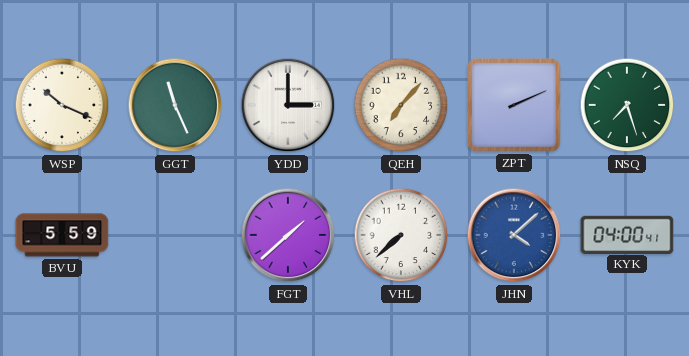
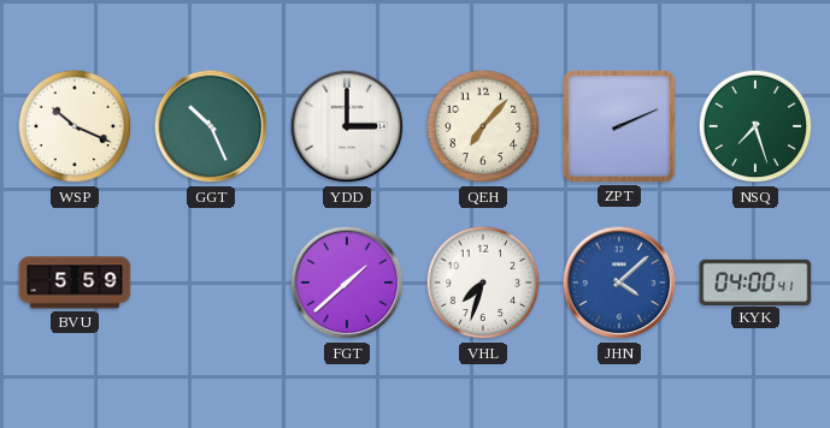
GGT: 11:26 -> 10:26 (211, 126)
VHL: 7:38 -> 7:33 (483, 283)
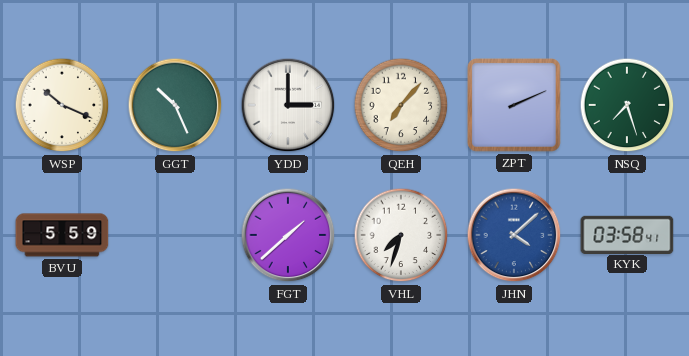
KYK: 04:00 -> 03:58 (627, 234)
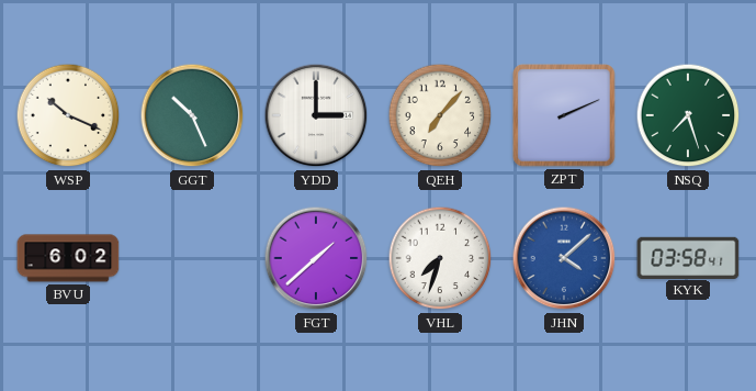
BVU: 5:59 -> 6:02 (68, 258)
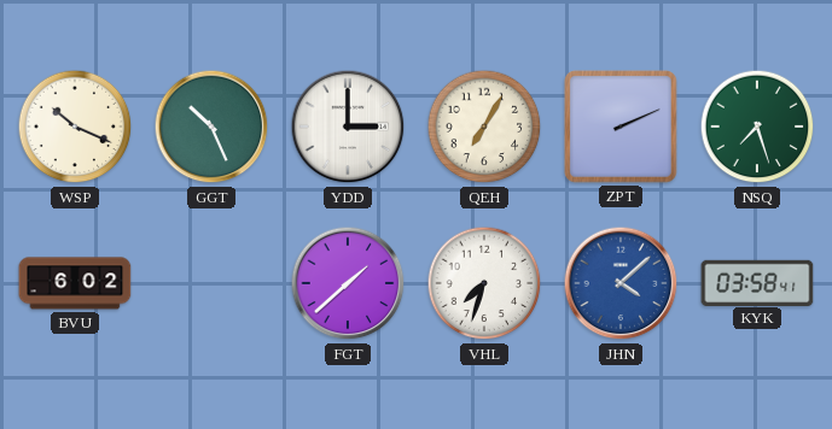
QEH: 7:07 -> 7:05 (484, 127)
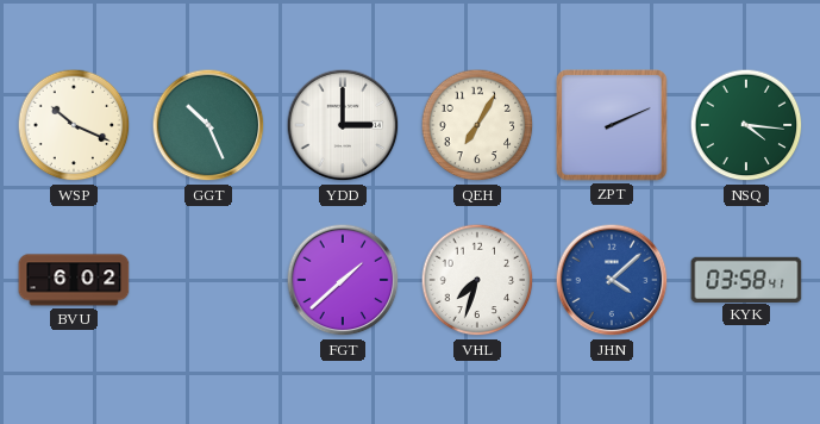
NSQ: 7:27 -> 4:16 (746, 125)
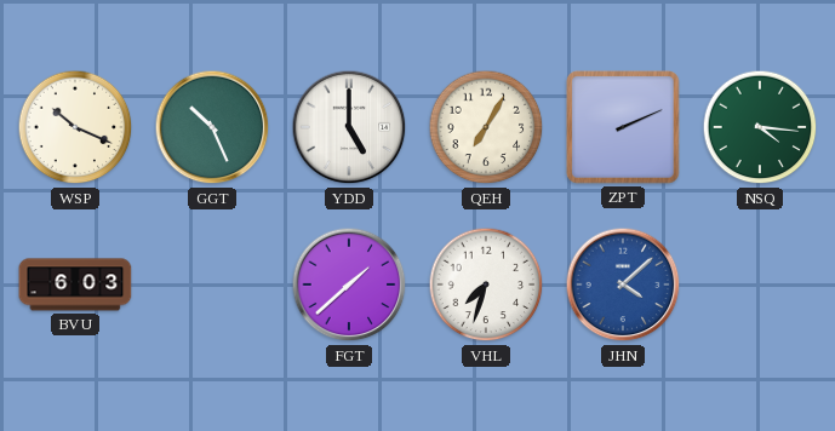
YDD: 3:00 -> 5:00 (349, 127)
BVU: 6:02 -> 6:03 (75, 285)
KYK: 03:58 -> none (746, 279)
